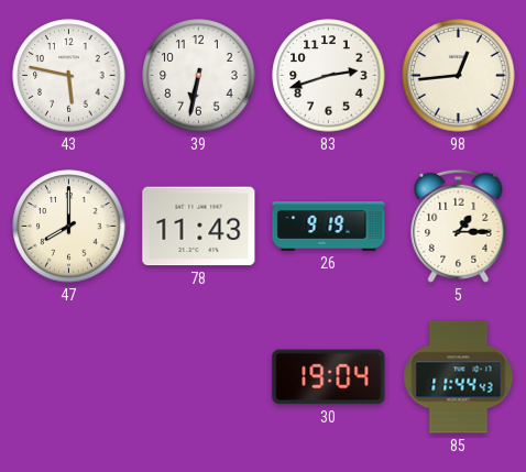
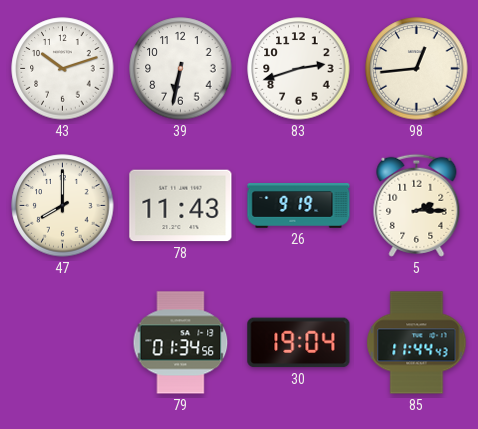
43: 5:47 -> 10:12 (63, 69)
5: 1:15 -> 2:15 (417, 205)
79: none -> 01:34 (181, 343)
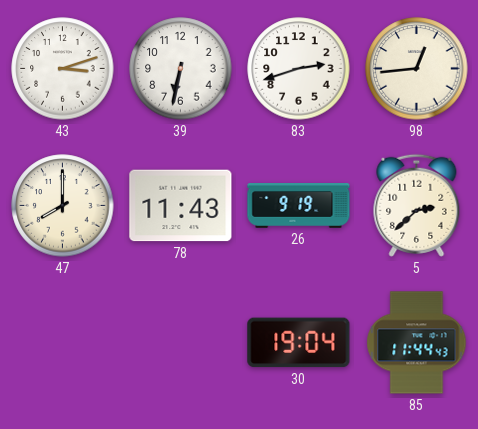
43: 10:12 -> 3:12 (63, 69)
5: 2:15 -> 2:38 (417, 205)
79: 01:34 -> none (181, 343)
